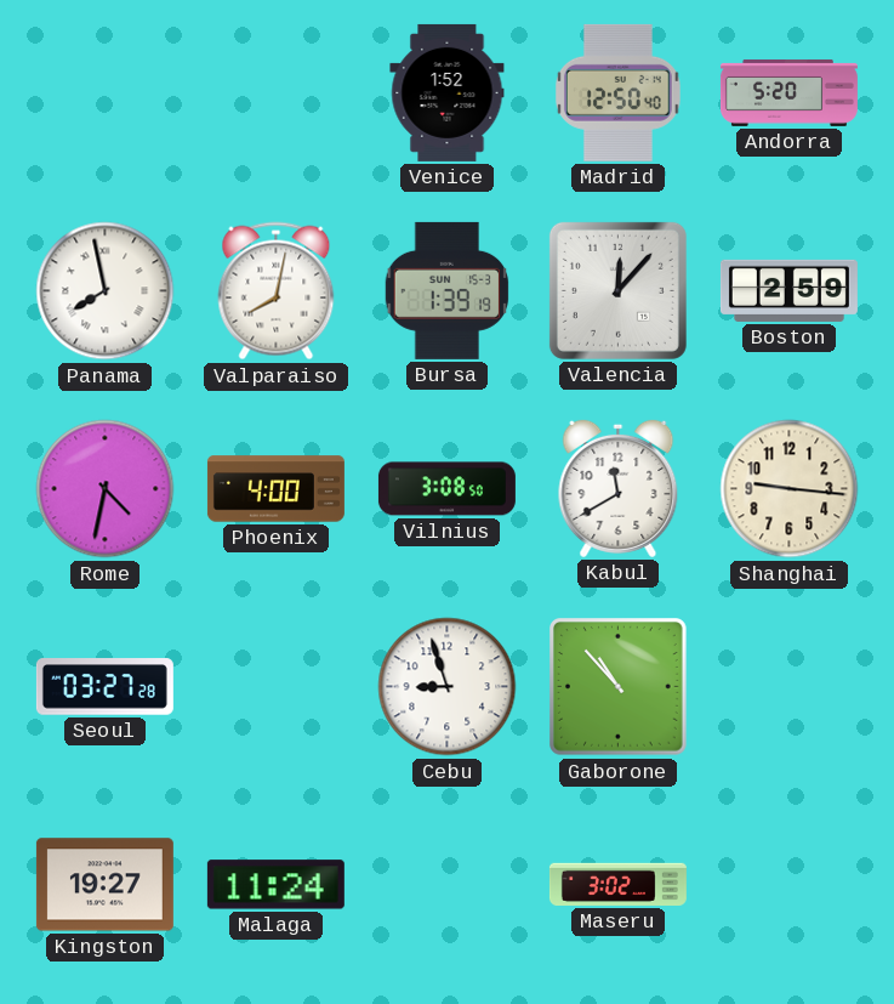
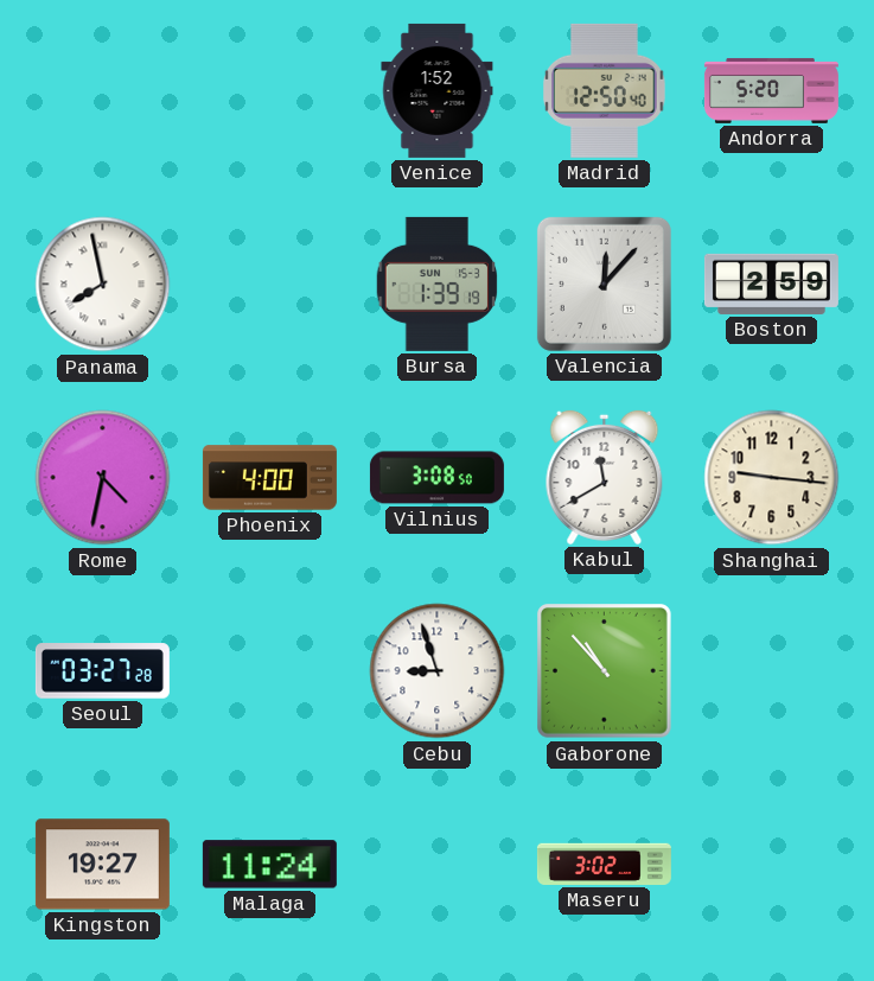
Valparaiso: 8:02 -> none (277, 291)
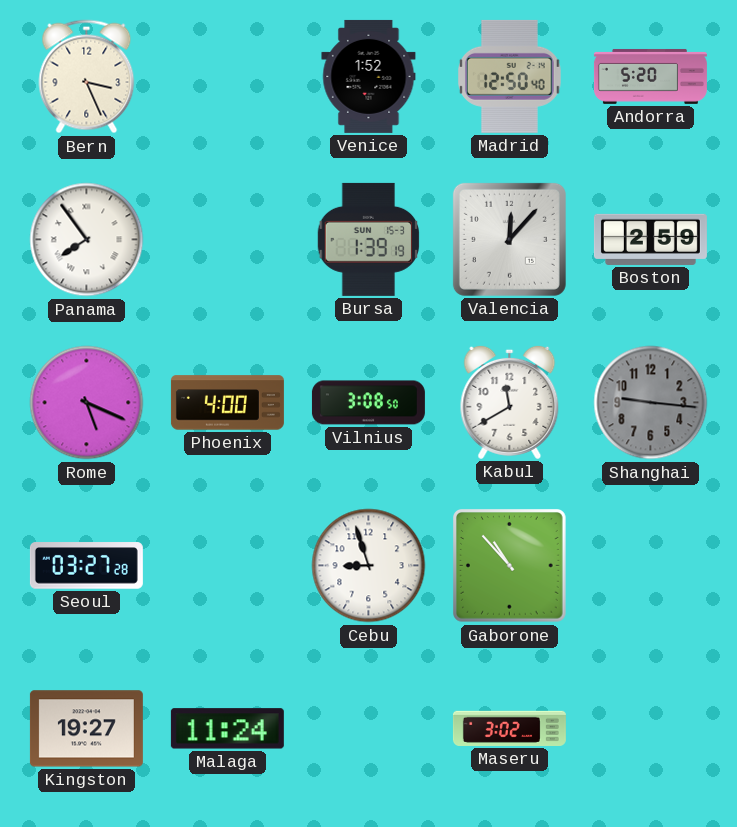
Bern: none -> 3:26 (87, 77)
Panama: 7:58 -> 7:54 (87, 240)
Rome: 4:32 -> 5:19 (87, 403)
Shanghai dial: cream -> grey (651, 403)
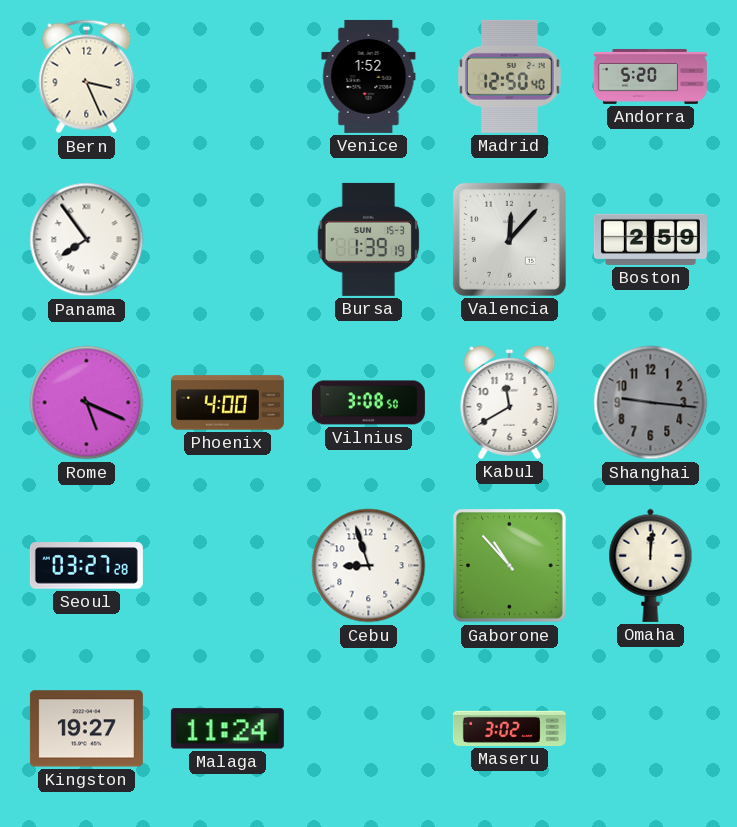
Omaha: none -> 12:01 (651, 565)
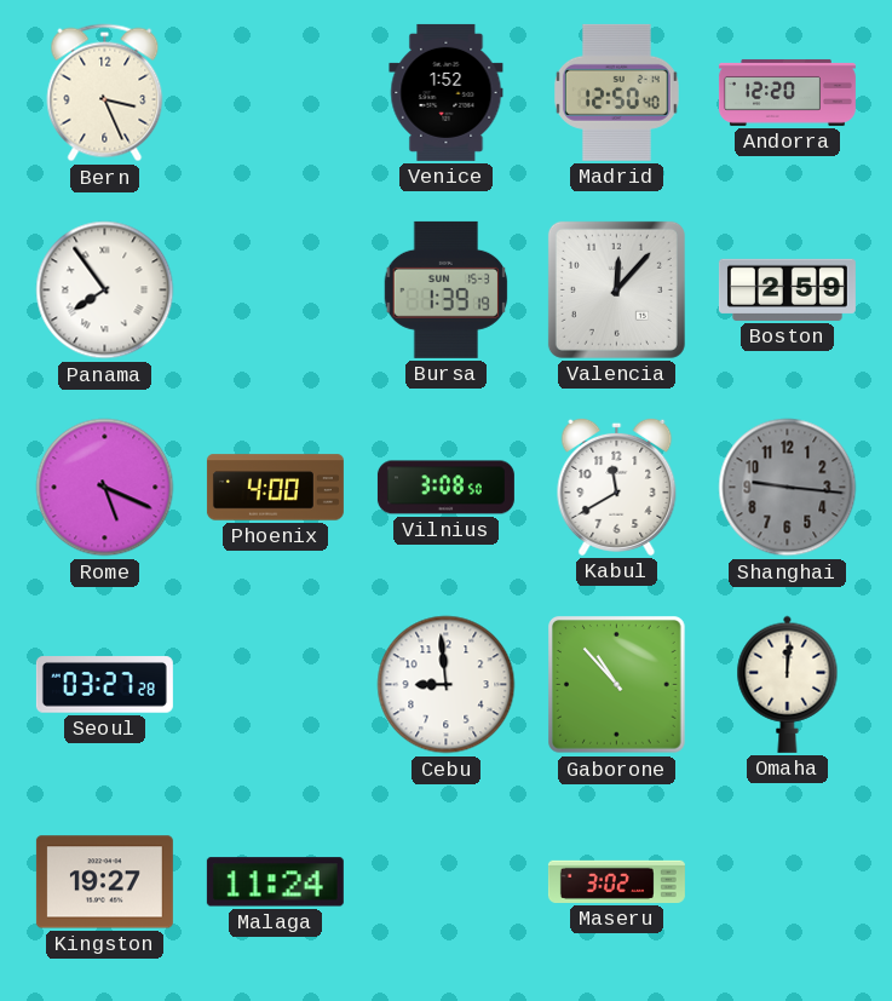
Andorra: 5:20 -> 12:20 (787, 92)
Cebu: 8:57 -> 8:59 (447, 685)
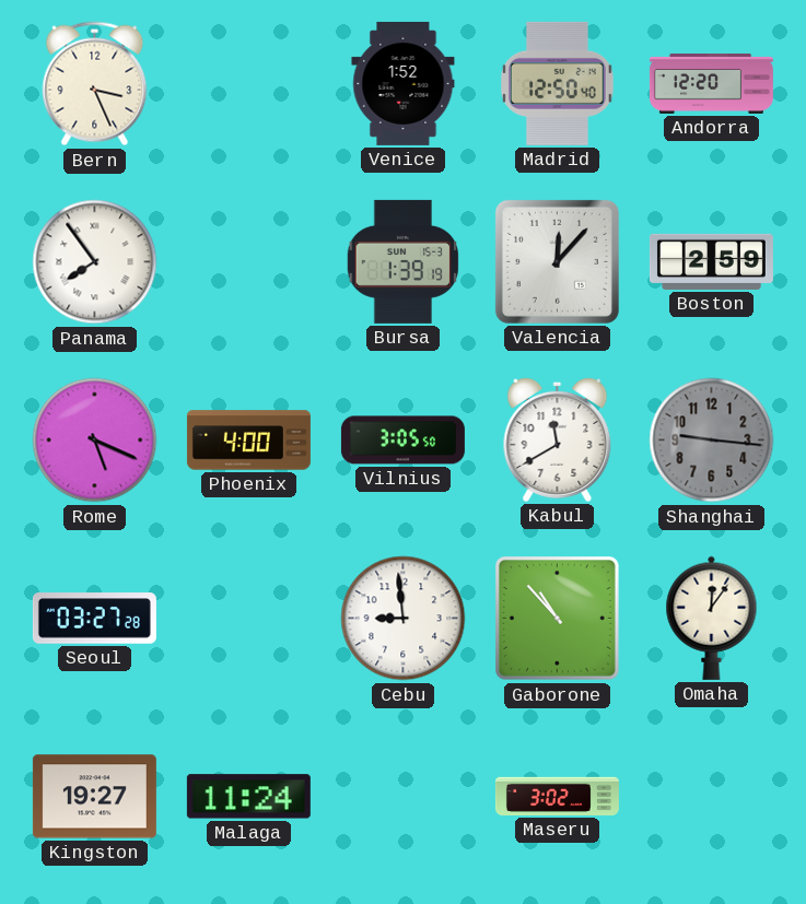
Vilnius: 3:08 -> 3:05 (402, 441)
Omaha: 12:01 -> 12:06 (712, 618)
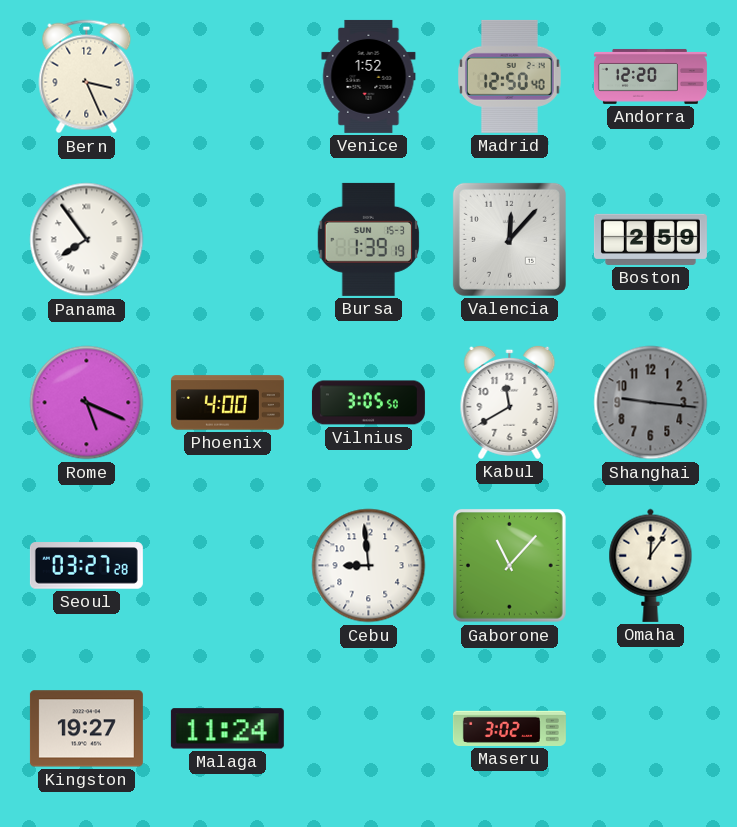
Gaborone: 10:53 -> 11:07 (510, 566)
